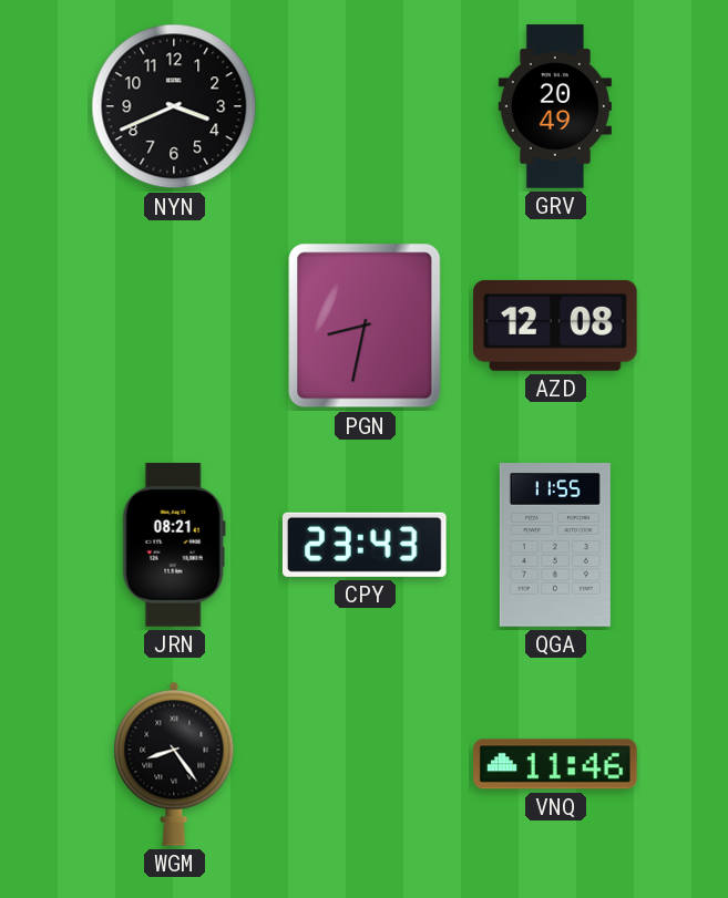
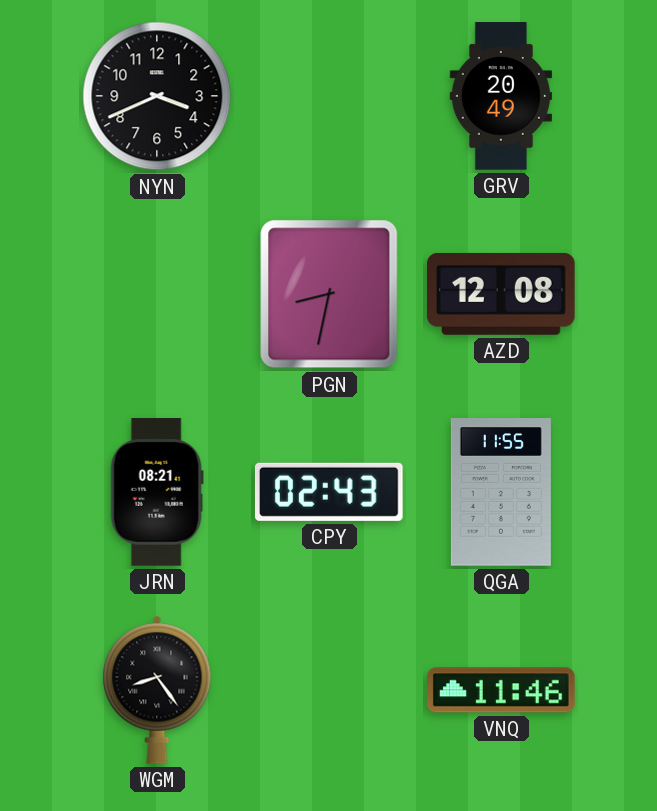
CPY: 23:43 -> 02:43 (329, 492)
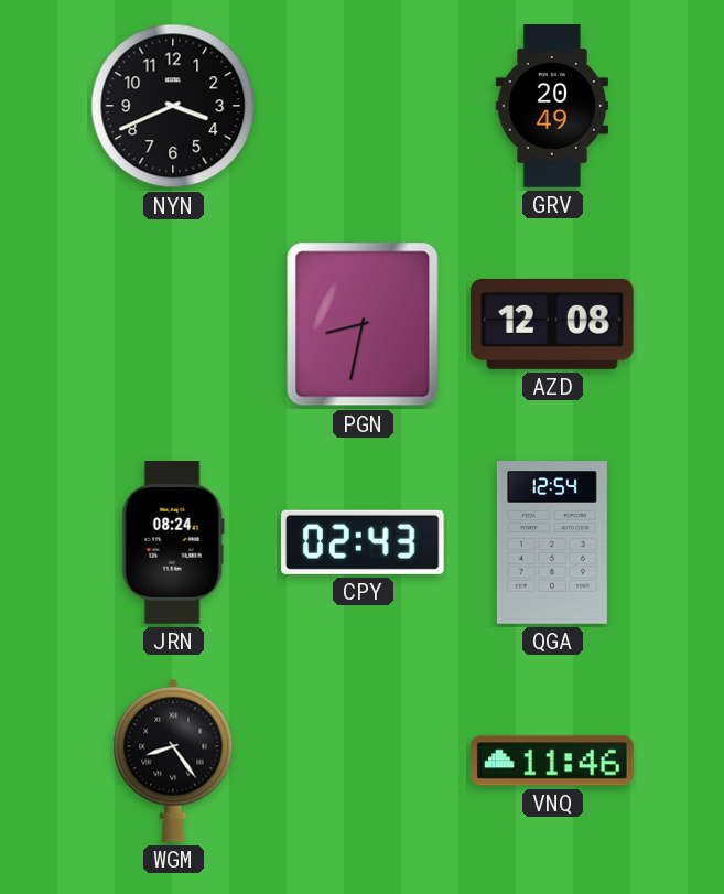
JRN: 08:21 -> 08:24 (173, 542)
QGA: 11:55 -> 12:54 (552, 542)
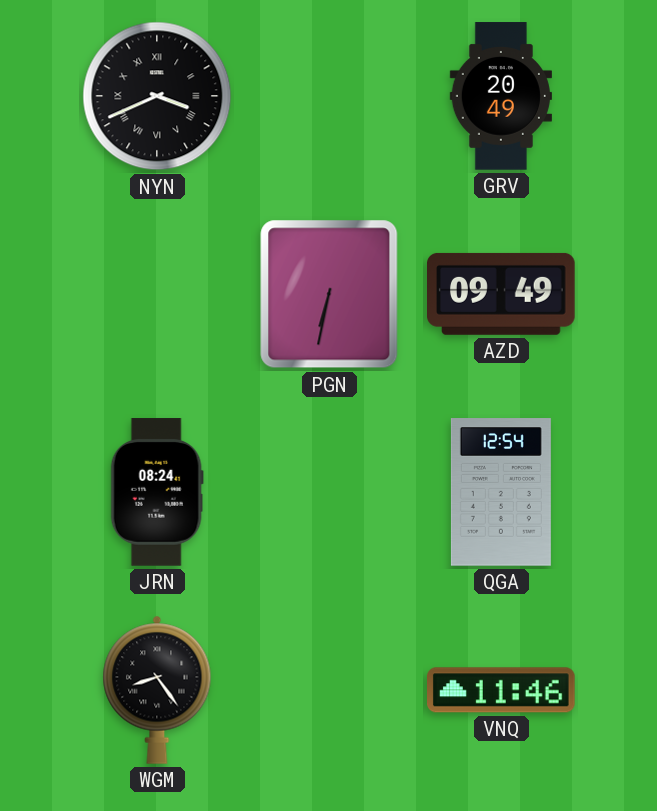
NYN numerals: Arabic -> Roman (157, 96)
PGN: 8:32 -> 6:32 (329, 294)
AZD: 12:08 -> 09:49 (502, 294)
CPY: 02:43 -> none (363, 542)
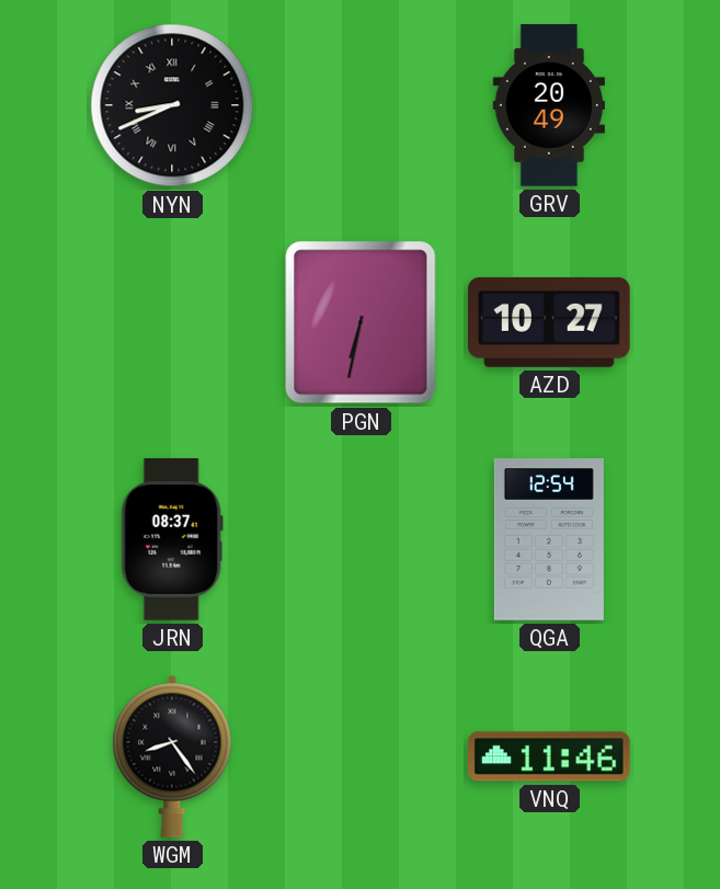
NYN: 3:41 -> 8:41 (172, 105)
AZD: 09:49 -> 10:27 (550, 322)
JRN: 08:24 -> 08:37 (172, 539)
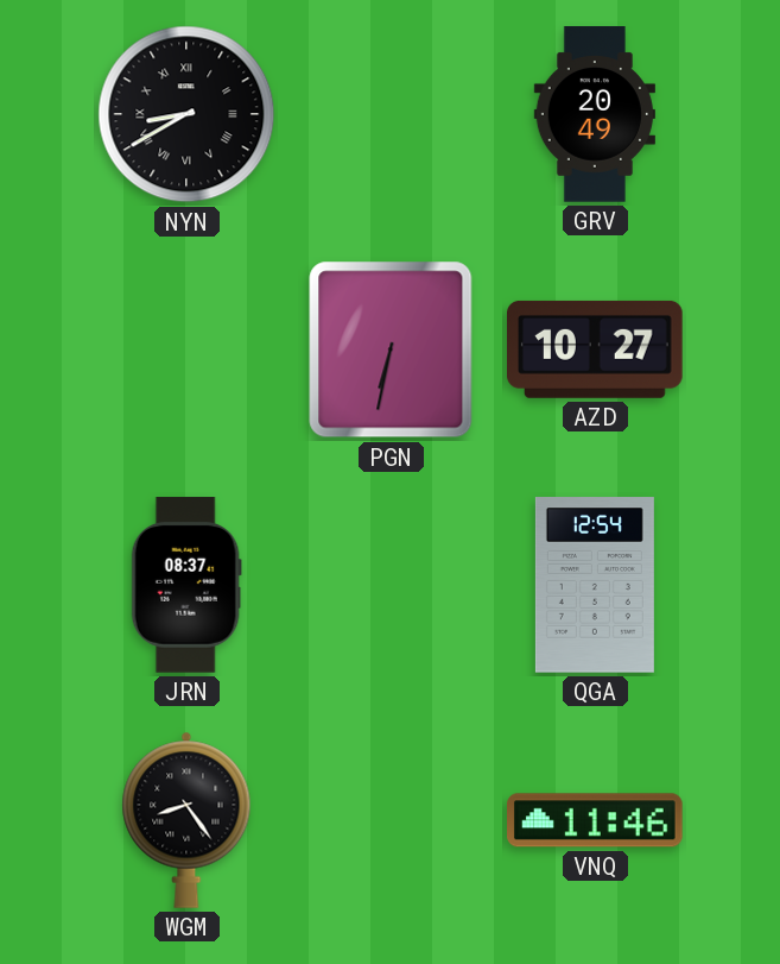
NYN: 8:41 -> 8:40 (186, 114)
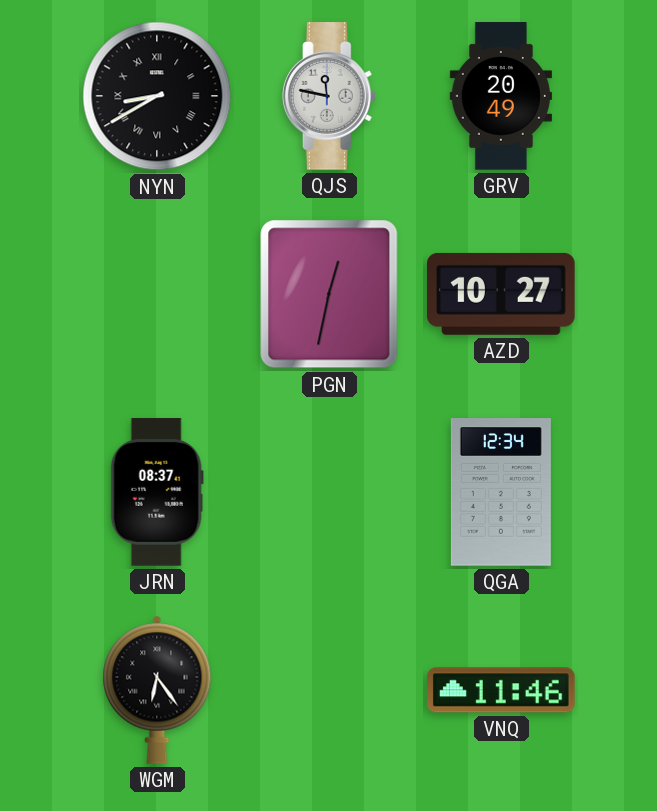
QJS: none -> 11:47 (329, 96)
PGN: 6:32 -> 12:32 (329, 294)
QGA: 12:54 -> 12:34 (501, 492)
WGM: 8:24 -> 6:24 (157, 690)
